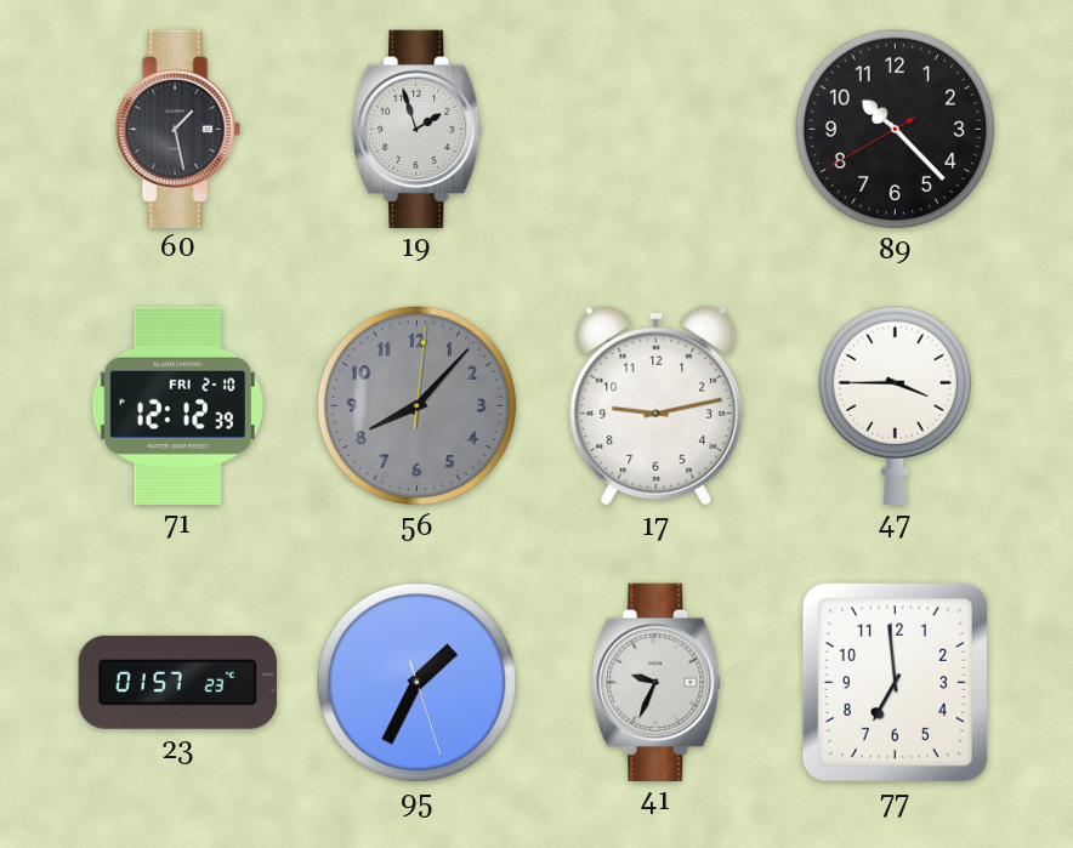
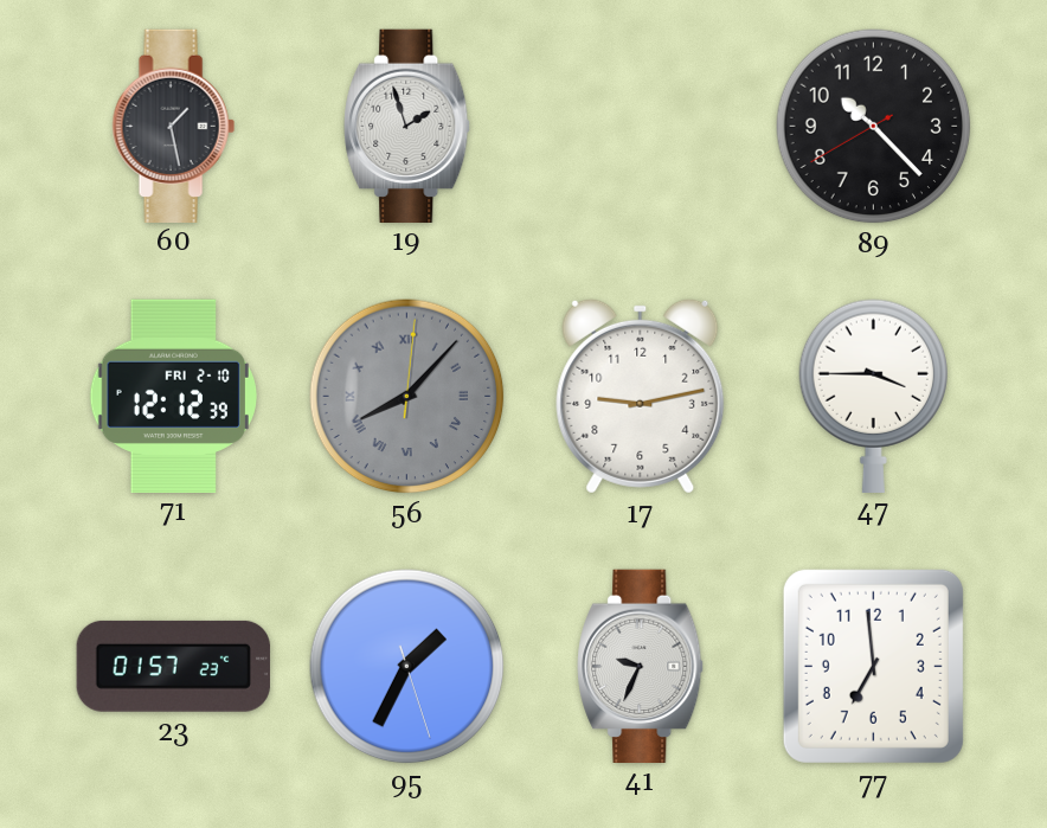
56 numerals: Arabic -> Roman (407, 397)
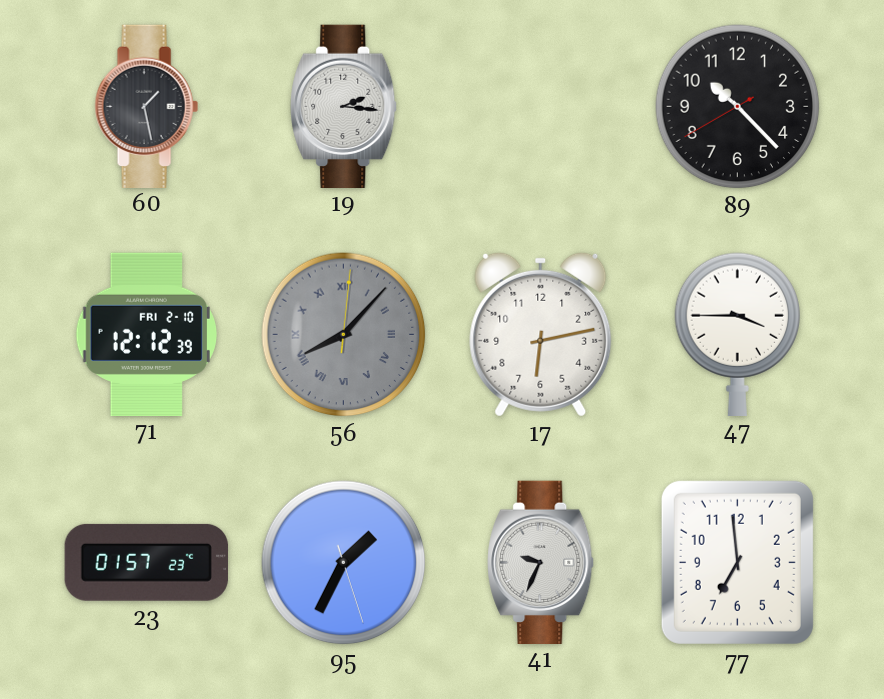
19: 1:57 -> 2:16 (344, 106)
17: 9:13 -> 6:13 (541, 334)
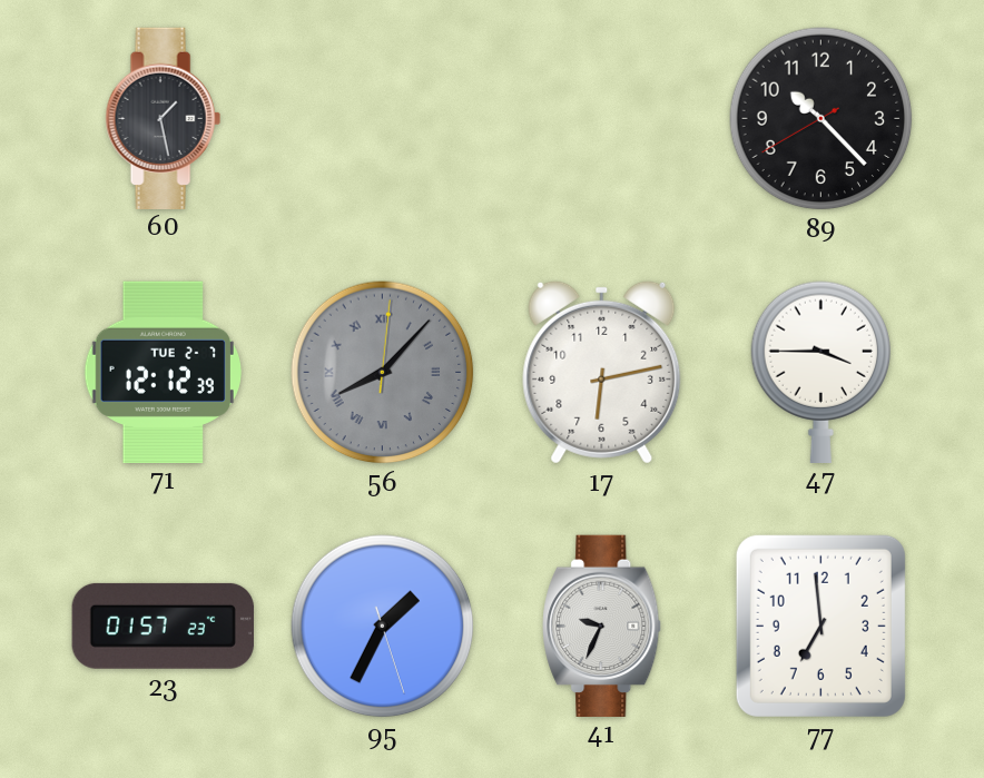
19: 2:16 -> none (344, 106)
71 date: FRI 2-10 -> TUE 2-7 (163, 372)
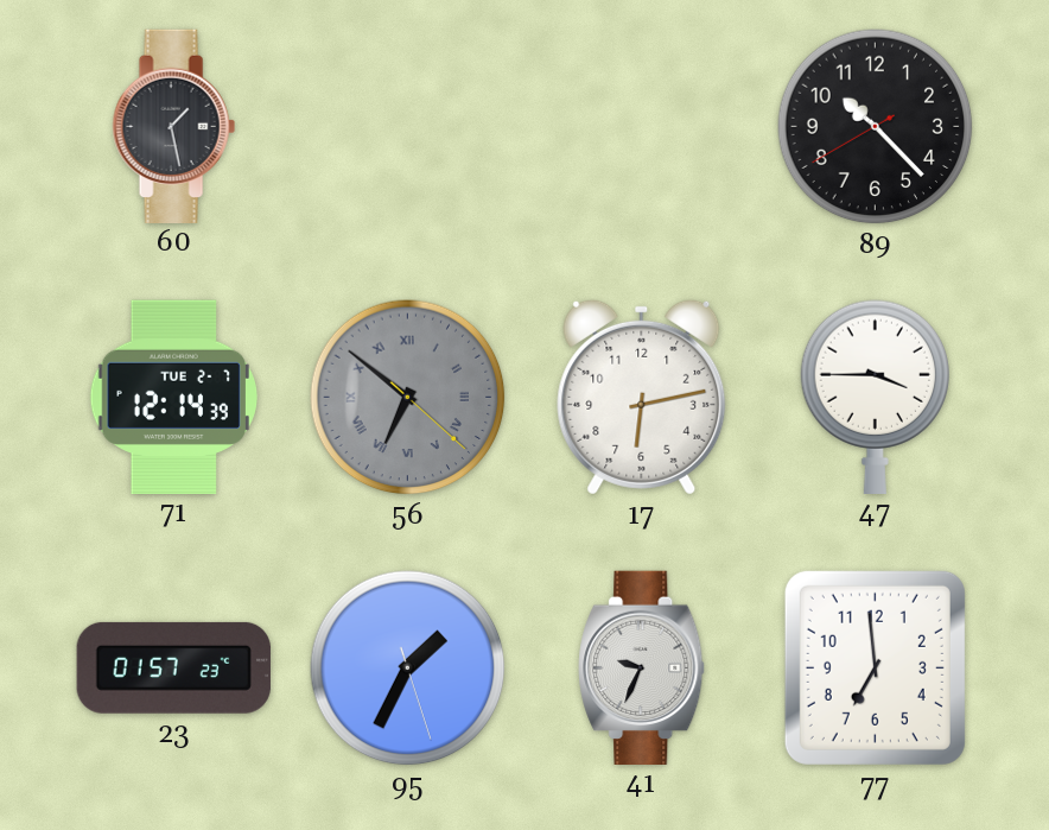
71: 12:12 -> 12:14 (173, 397)
56: 8:07 -> 6:51 (408, 398)
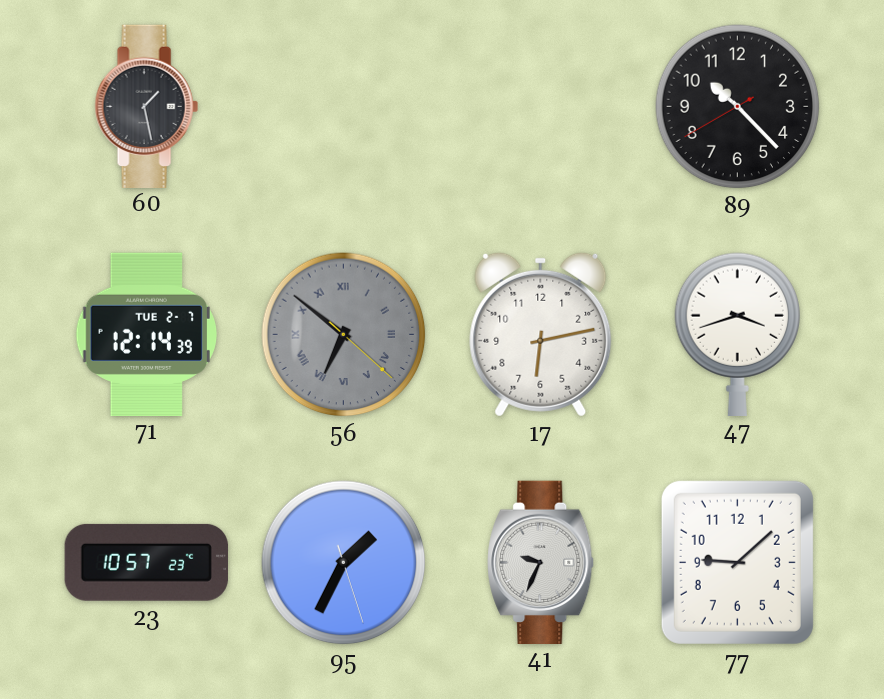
47: 3:45 -> 3:42 (738, 334)
23: 01:57 -> 10:57 (146, 562)
77: 6:59 -> 9:08 (737, 562)
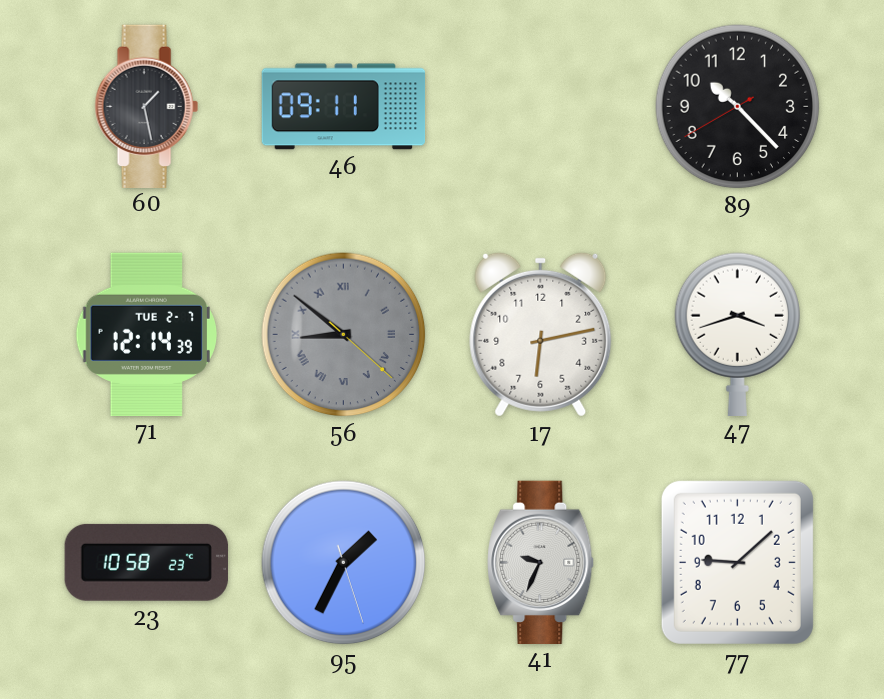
46: none -> 09:11 (344, 107)
56: 6:51 -> 8:51 (344, 335)
23: 10:57 -> 10:58 (146, 562)
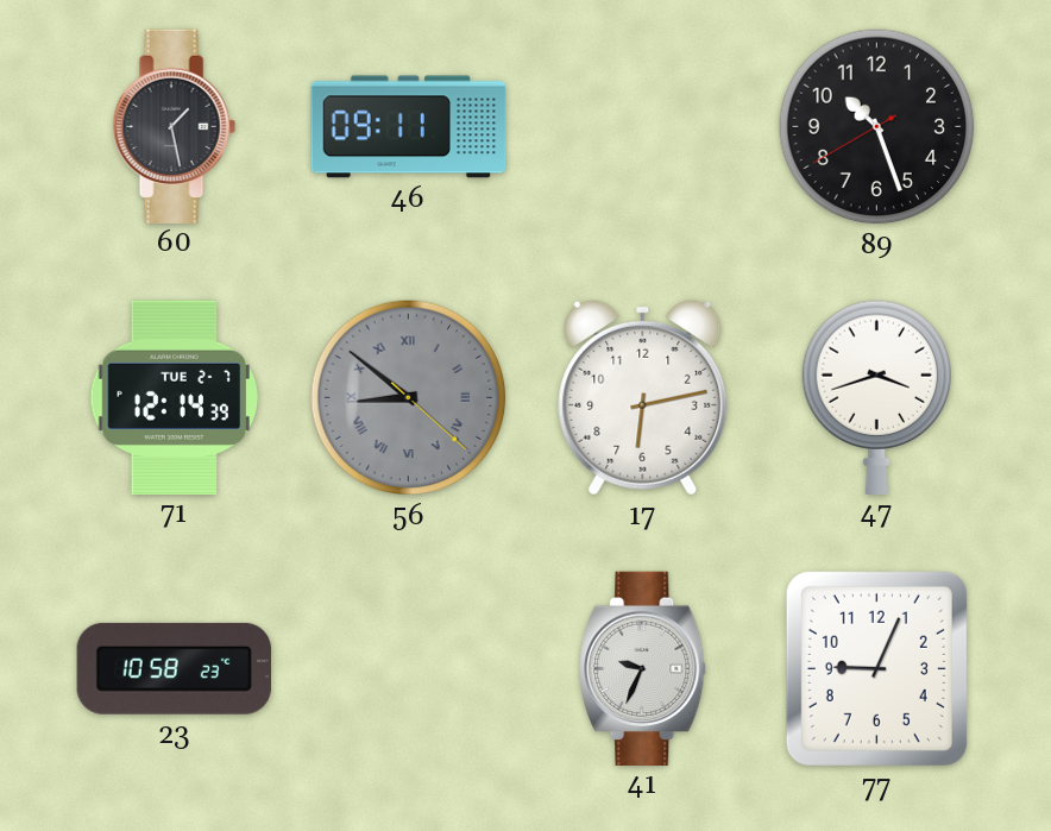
89: 10:22 -> 10:26 (877, 127)
95: 1:34 -> none (344, 563)
77: 9:08 -> 9:04 (876, 668)
